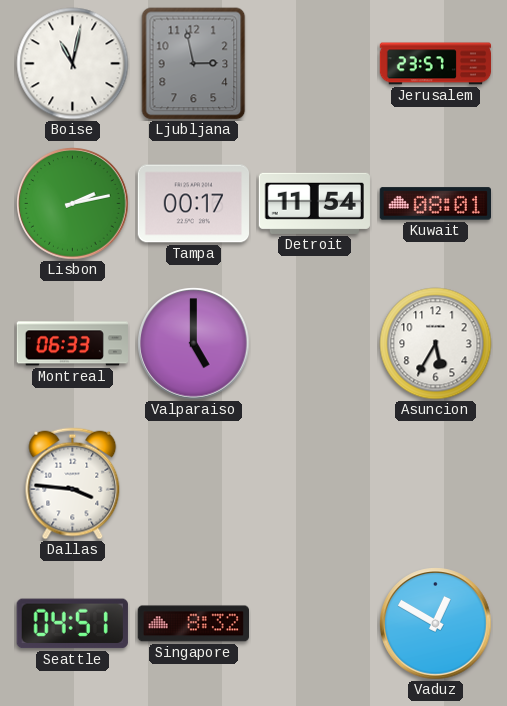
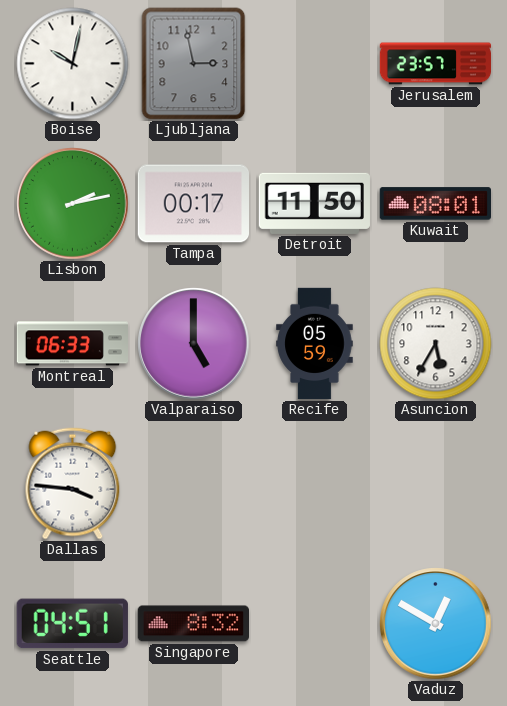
Boise: 11:02 -> 10:02 (73, 64)
Detroit: 11:54 -> 11:50 (314, 203)
Recife: none -> 05:59 (315, 344)
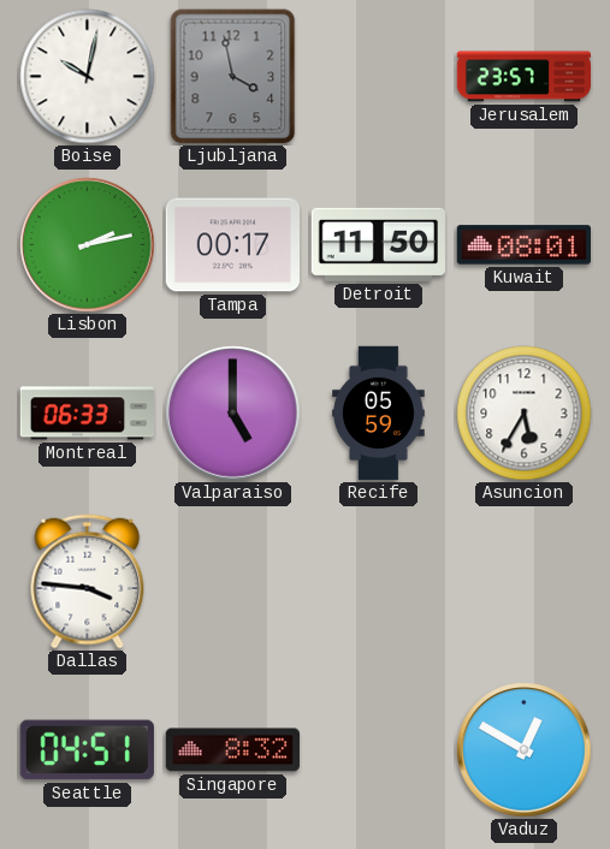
Ljubljana: 2:58 -> 3:58 (233, 77)
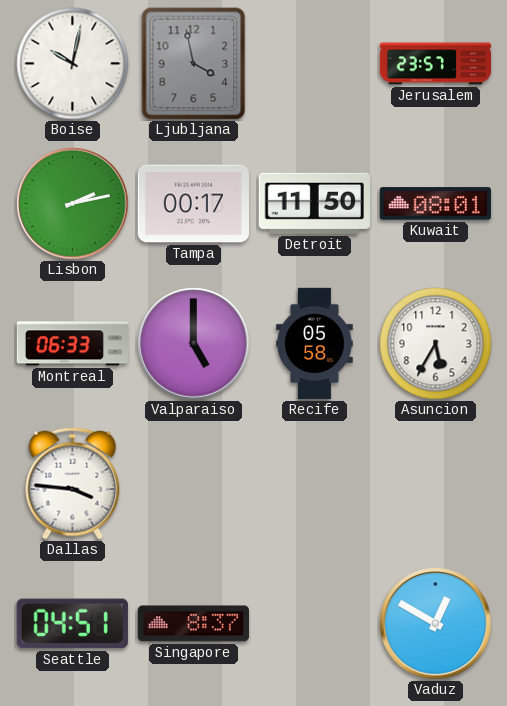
Recife: 05:59 -> 05:58 (315, 344)
Singapore: 8:32 -> 8:37 (193, 624)
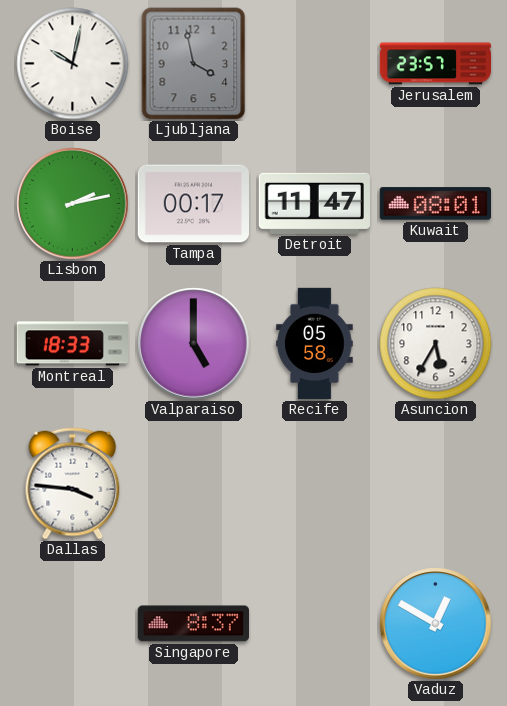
Detroit: 11:50 -> 11:47 (314, 203)
Montreal: 06:33 -> 18:33 (72, 344)
Seattle: 04:51 -> none (72, 624)
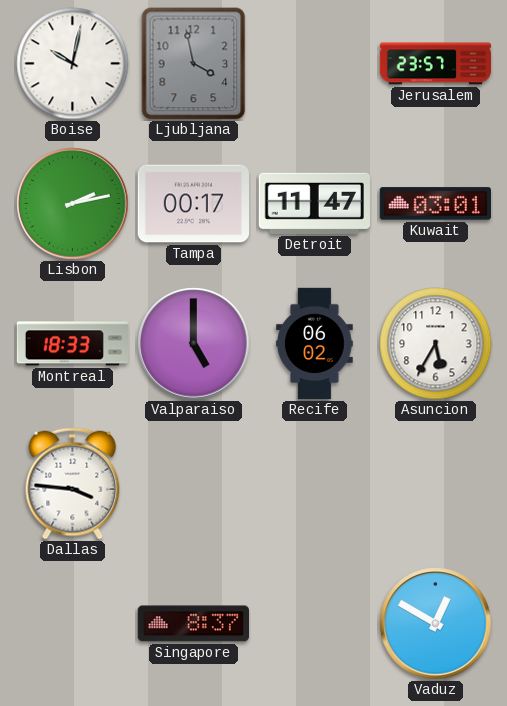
Kuwait: 08:01 -> 03:01 (435, 204)
Recife: 05:58 -> 06:02 (315, 344)
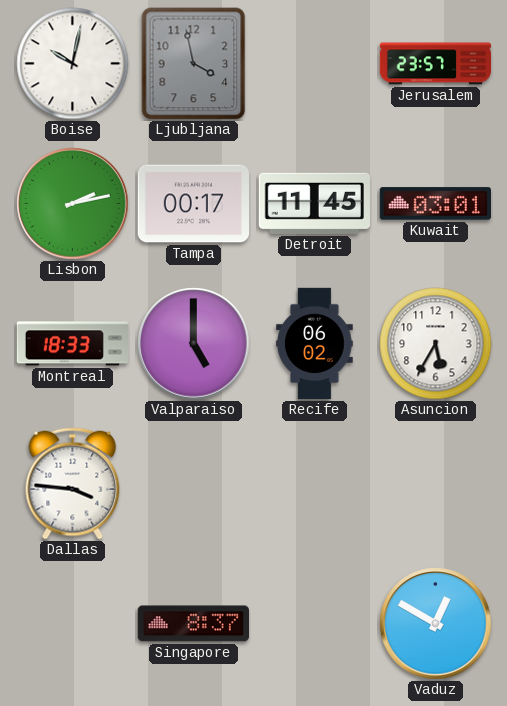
Detroit: 11:47 -> 11:45 (314, 203)
